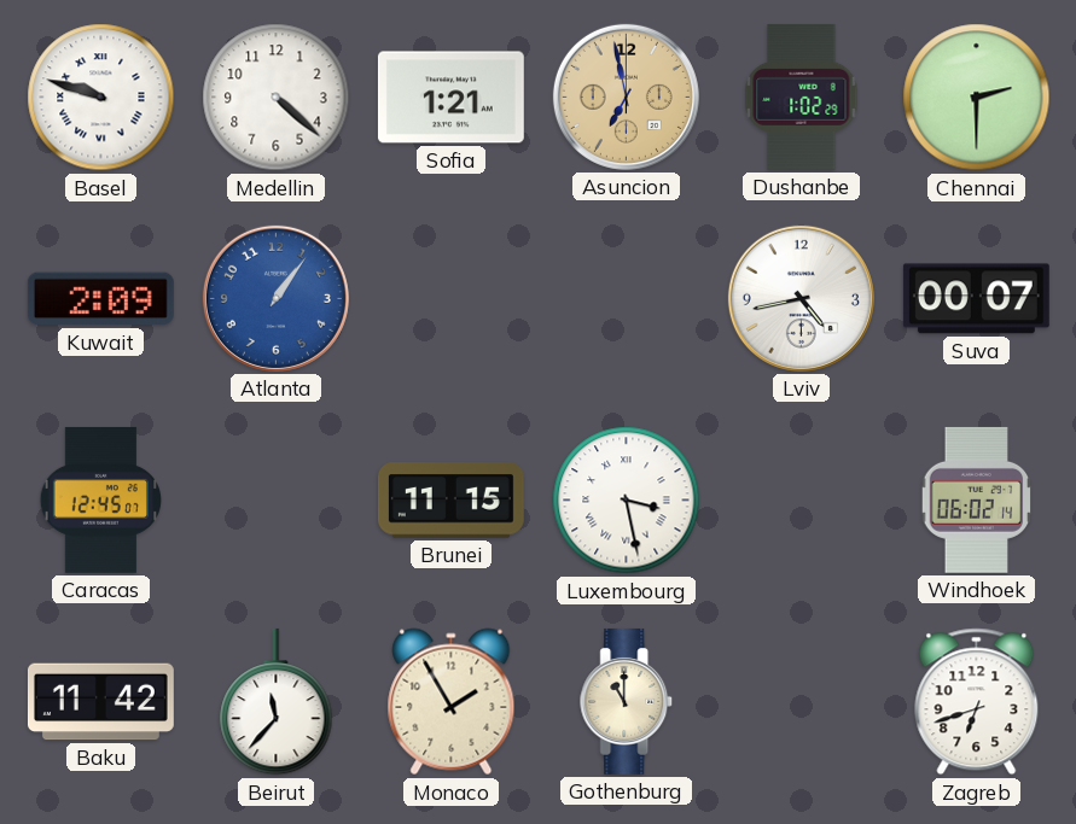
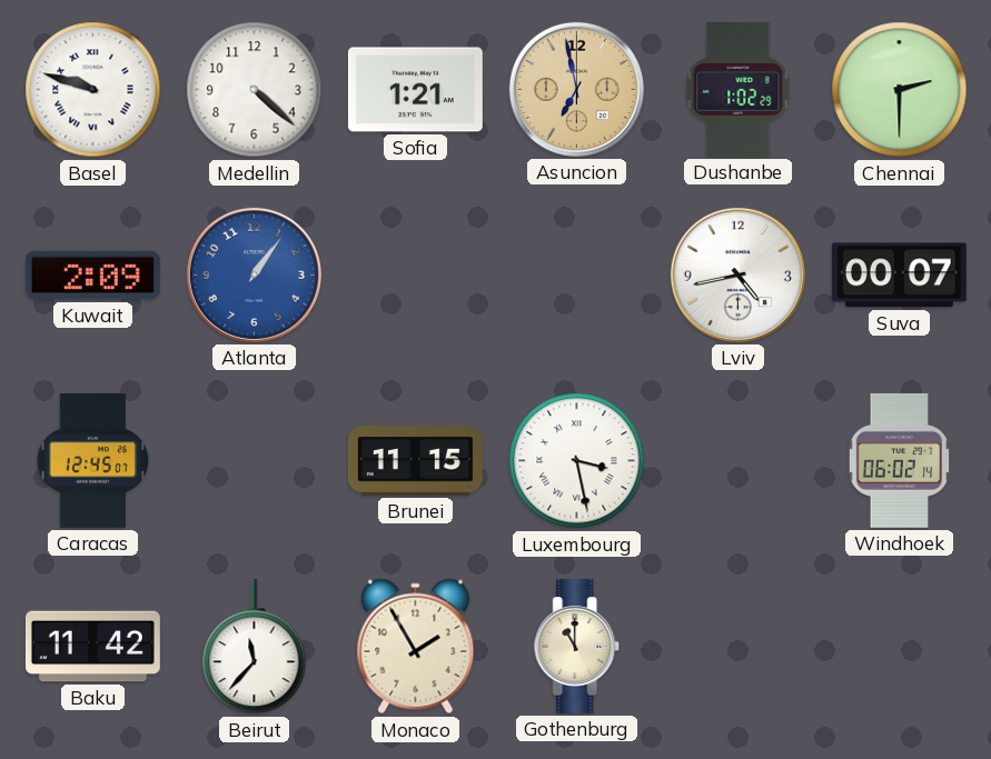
Zagreb: 6:42 -> none (977, 702)
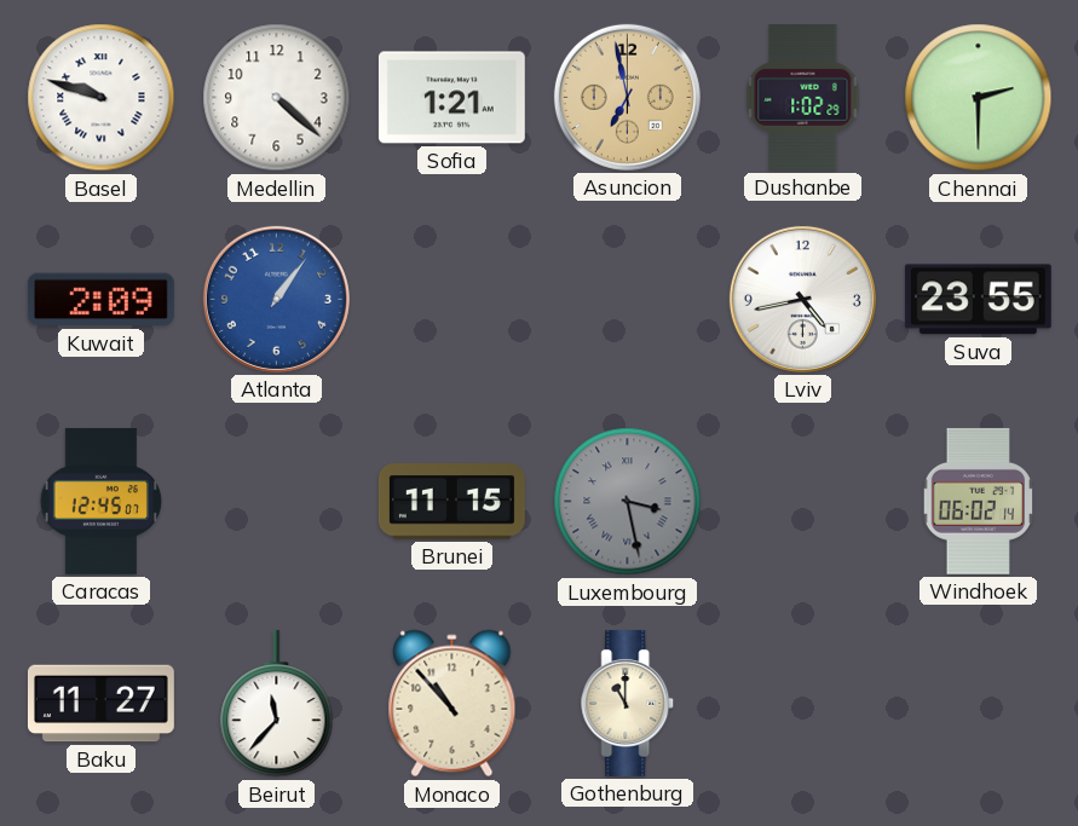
Suva: 00:07 -> 23:55 (978, 300)
Luxembourg dial: white -> grey (628, 502)
Baku: 11:42 -> 11:27 (100, 704)
Monaco: 1:55 -> 10:53 (452, 704)
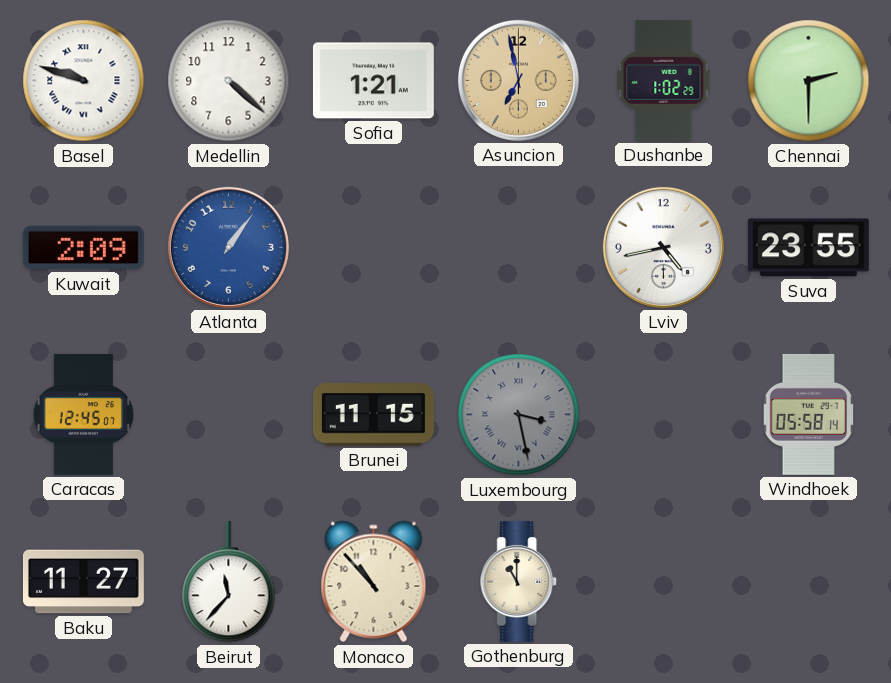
Windhoek: 06:02 -> 05:58 (809, 414)
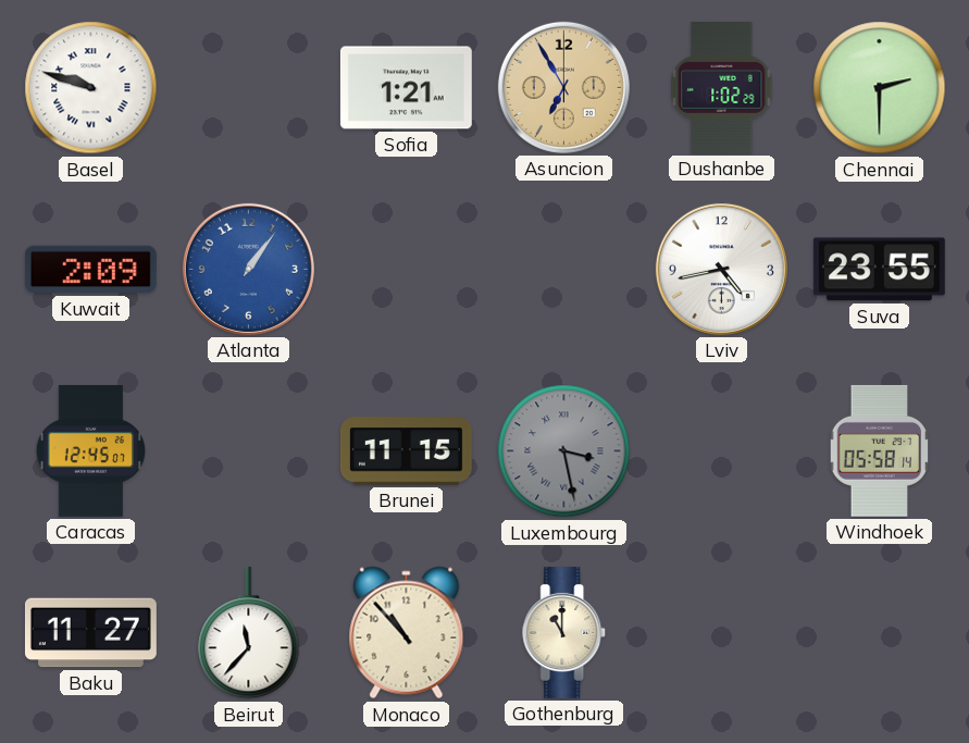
Medellin: 4:22 -> none (229, 81)
Asuncion: 6:58 -> 6:55 (563, 87)
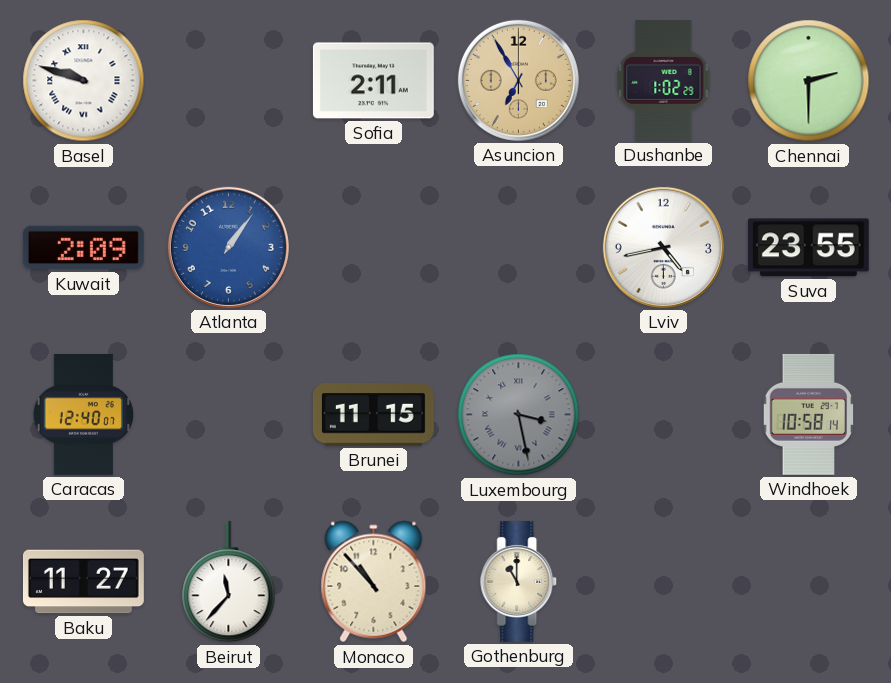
Sofia: 1:21 -> 2:11 (373, 81)
Caracas: 12:45 -> 12:40 (83, 414)
Windhoek: 05:58 -> 10:58 (809, 414)
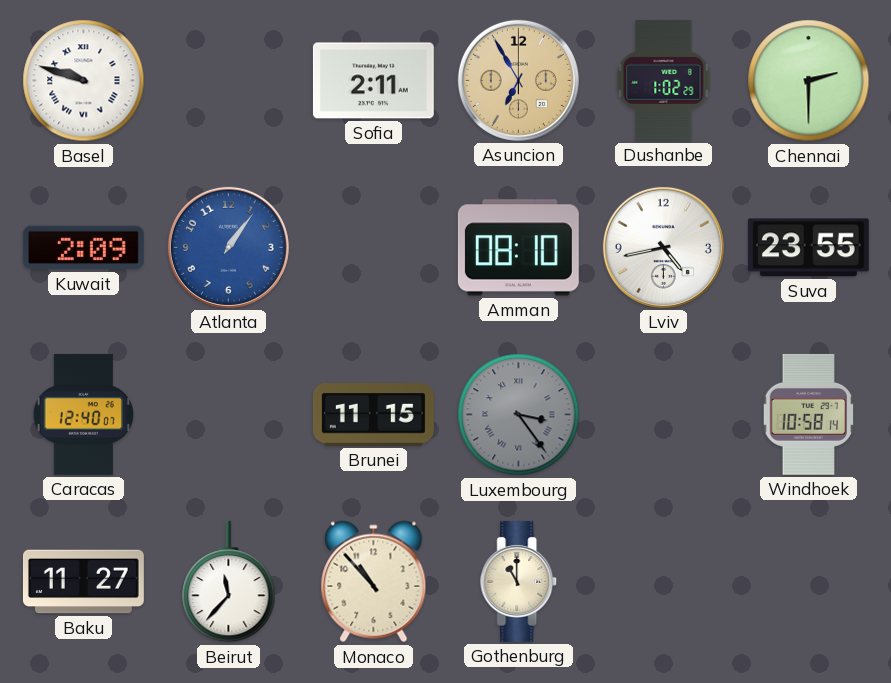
Amman: none -> 08:10 (518, 248)
Luxembourg: 3:28 -> 3:24 (519, 415)
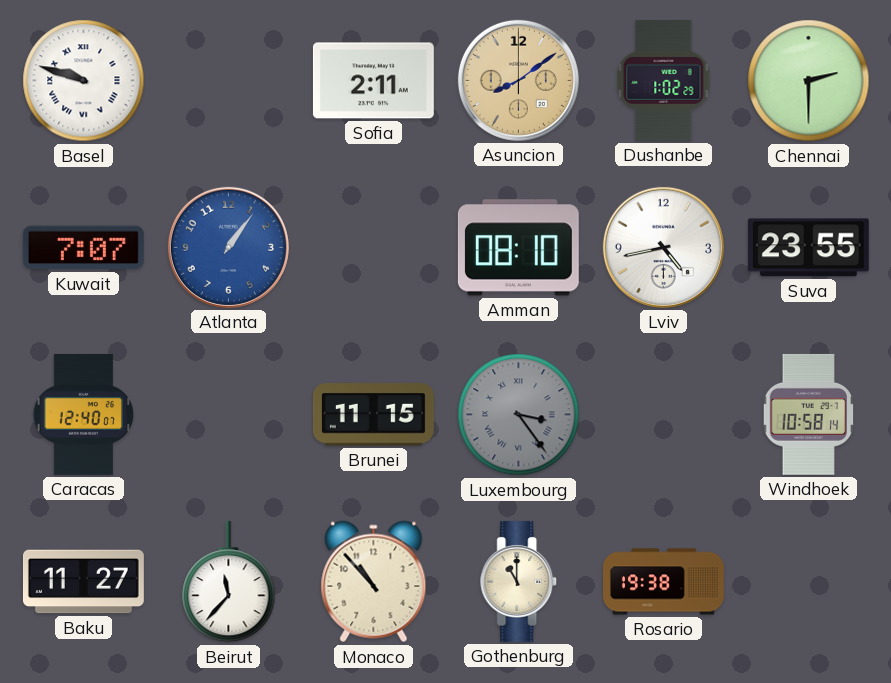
Asuncion: 6:55 -> 8:09 (518, 80)
Kuwait: 2:09 -> 7:07 (83, 248)
Rosario: none -> 19:38 (664, 582)
